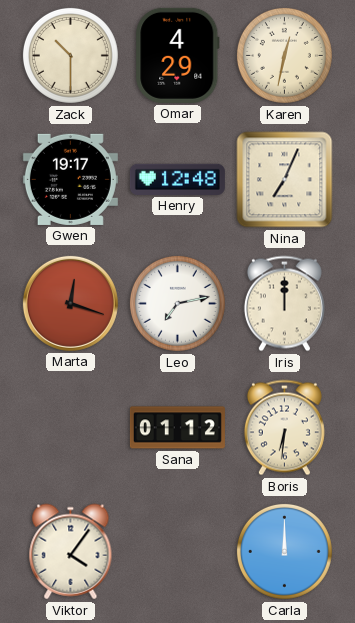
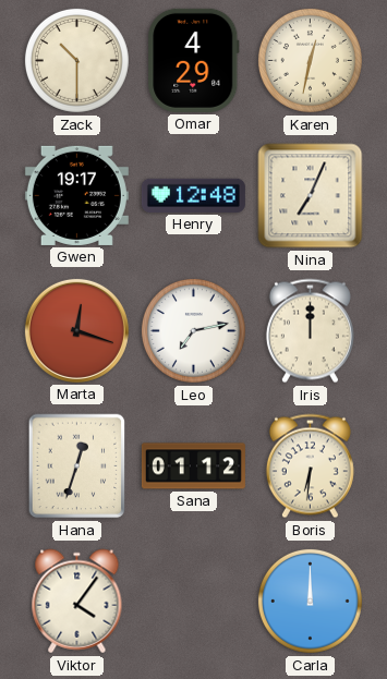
Hana: none -> 12:33 (77, 466)
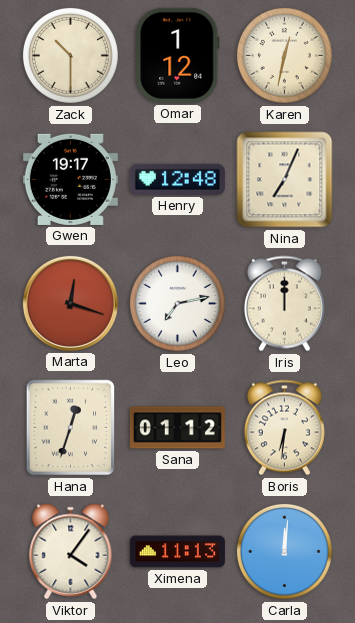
Omar: 4:29 -> 1:12 (178, 55)
Ximena: none -> 11:13 (177, 552)
Carla: 12:00 -> 12:01 (284, 551)
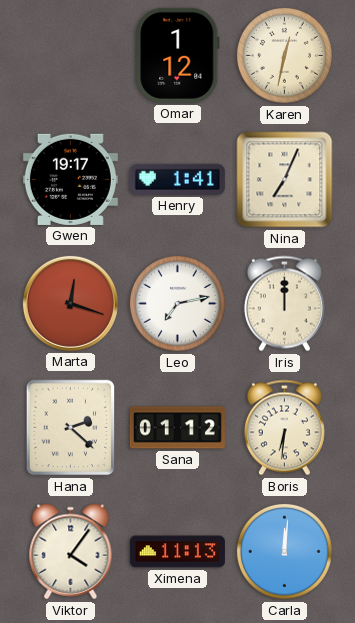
Zack: 10:30 -> none (70, 55)
Henry: 12:48 -> 1:41 (177, 179)
Hana: 12:33 -> 2:22 (71, 428)
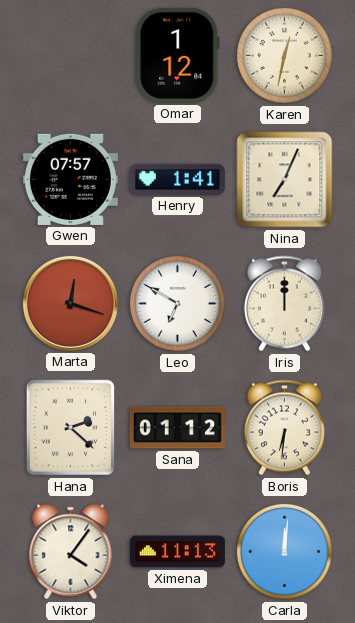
Gwen: 19:17 -> 07:57 (70, 179)
Leo: 7:13 -> 6:50 (177, 303)
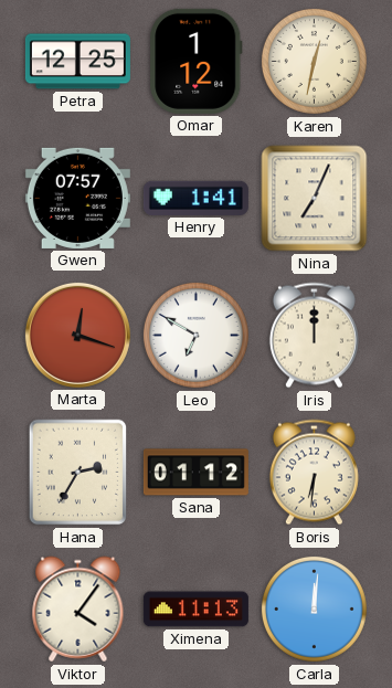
Petra: none -> 12:25 (77, 62)
Hana: 2:22 -> 2:35 (78, 473)
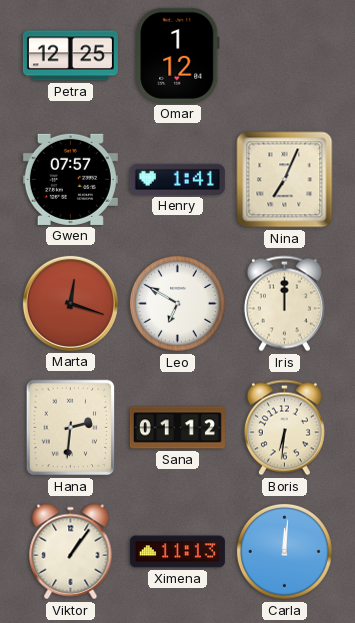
Karen: 12:32 -> none (314, 61)
Hana: 2:35 -> 2:31 (71, 428)
Viktor: 4:06 -> 1:06 (71, 552)
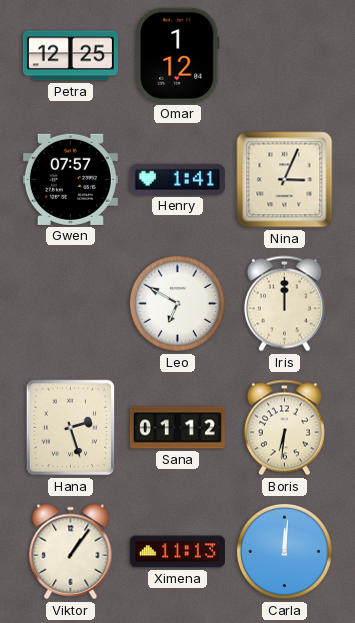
Nina: 7:04 -> 3:04 (285, 180)
Marta: 12:18 -> none (70, 303)
Hana: 2:31 -> 2:27 (71, 428)
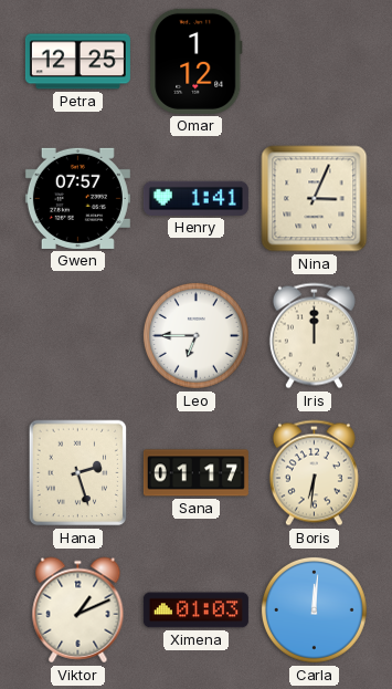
Leo: 6:50 -> 6:45 (195, 335)
Sana: 01:12 -> 01:17 (195, 473)
Viktor: 1:06 -> 1:11 (78, 610)
Ximena: 11:13 -> 01:03 (195, 610)
